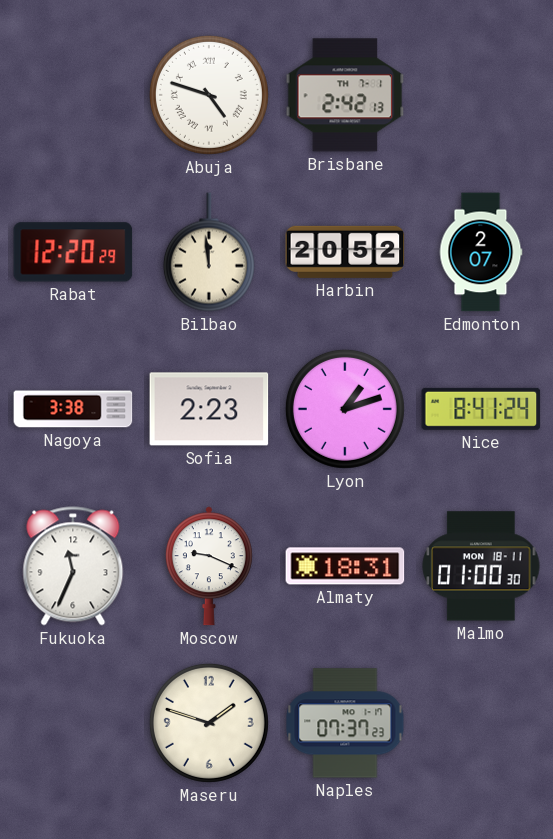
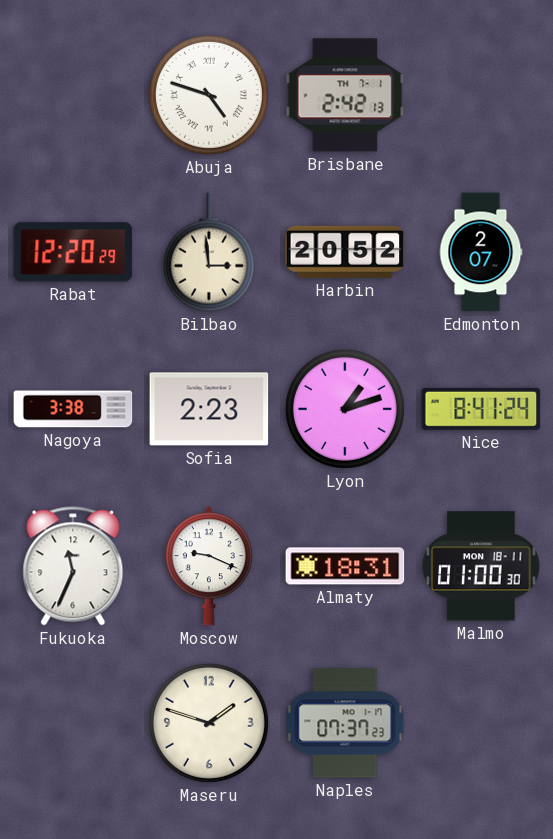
Bilbao: 11:59 -> 2:59 (209, 252)
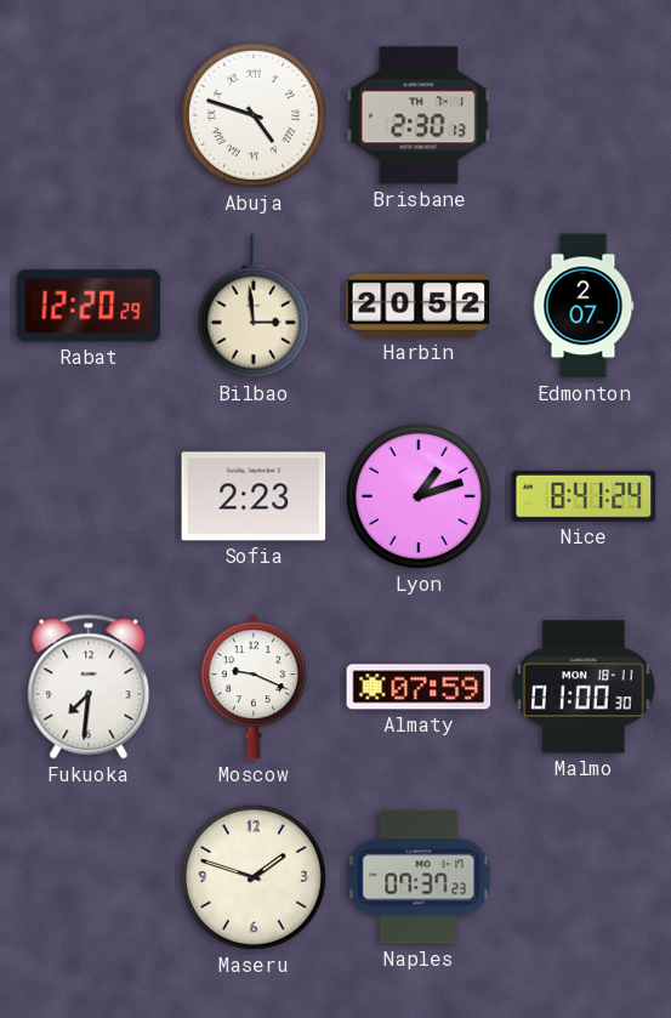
Brisbane: 2:42 -> 2:30 (419, 115)
Nagoya: 3:38 -> none (73, 409)
Fukuoka: 11:34 -> 7:31 (89, 687)
Almaty: 18:31 -> 07:59 (419, 687)
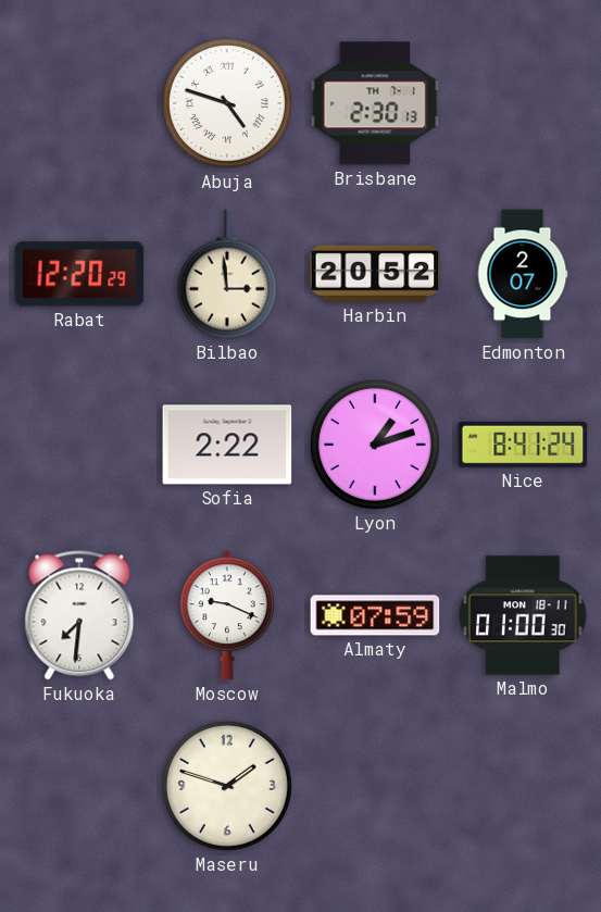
Sofia: 2:23 -> 2:22 (227, 445)
Naples: 07:37 -> none (419, 877)
